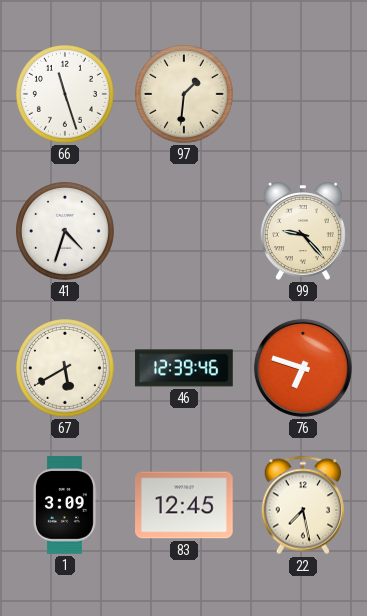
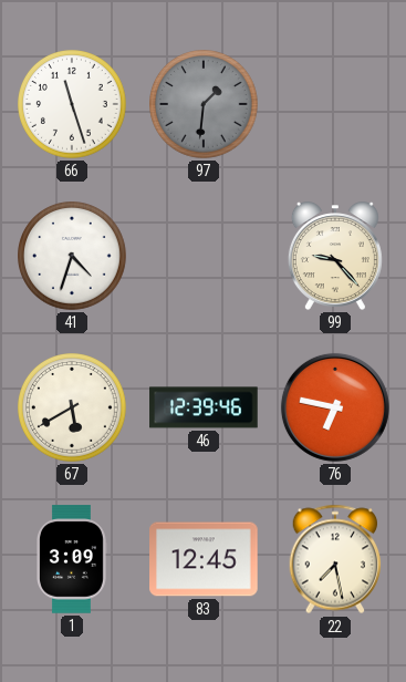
97 dial: cream -> grey (205, 105)
76: 6:48 -> 6:47 (335, 407)
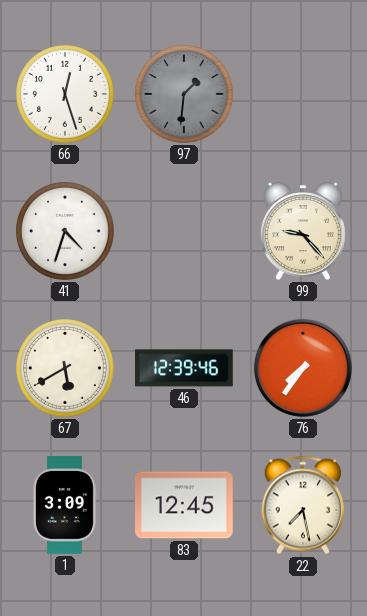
66: 11:27 -> 12:27 (66, 95)
76: 6:47 -> 7:36 (303, 368)
